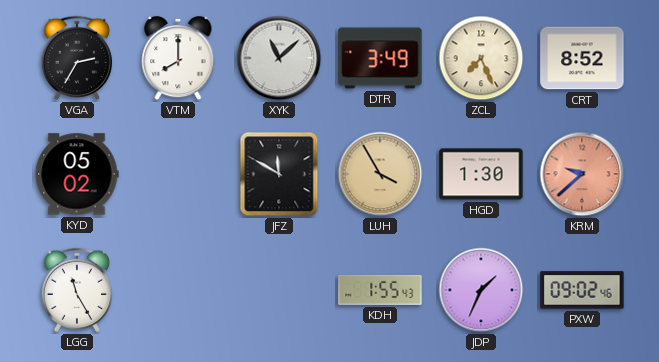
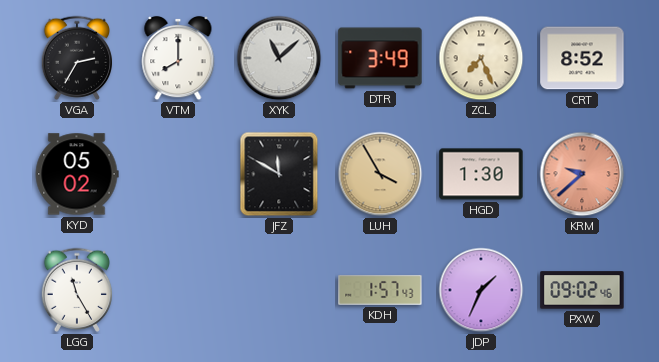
KDH: 1:55 -> 1:57 (380, 290)
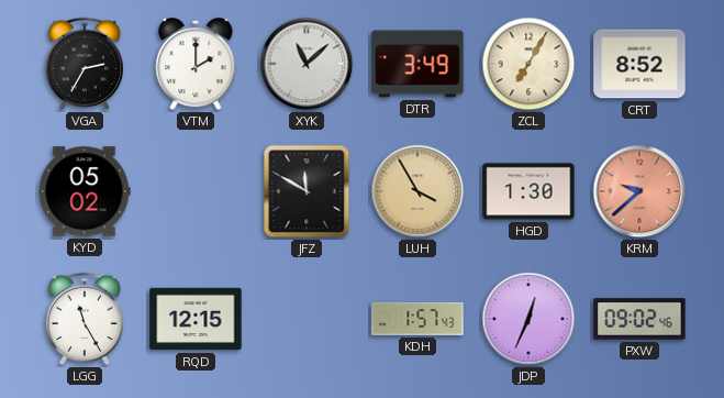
VTM: 8:00 -> 2:00 (196, 64)
ZCL: 7:26 -> 7:05 (528, 64)
RQD: none -> 12:15 (196, 319)
JDP: 1:34 -> 12:34 (528, 319)
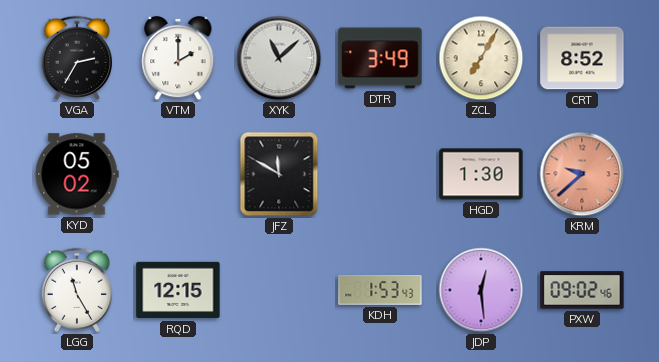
LUH: 3:55 -> none (417, 191)
KDH: 1:57 -> 1:53 (380, 290)
JDP: 12:34 -> 12:29 (481, 290)
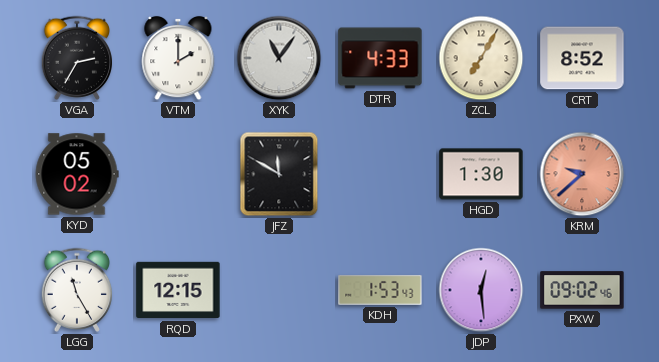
XYK: 11:08 -> 11:06 (279, 58)
DTR: 3:49 -> 4:33 (380, 58)
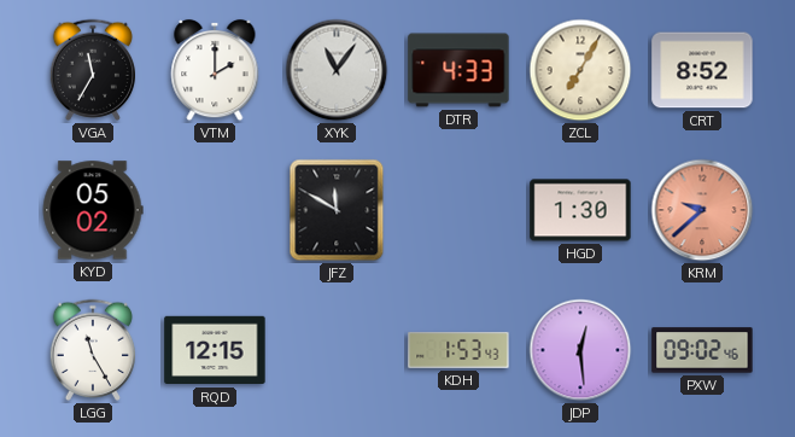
VGA: 2:35 -> 11:35 (92, 70)
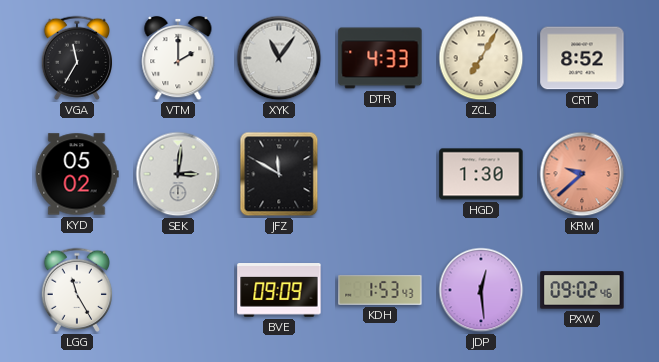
SEK: none -> 3:01 (178, 174)
RQD: 12:15 -> none (215, 350)
BVE: none -> 09:09 (279, 291)
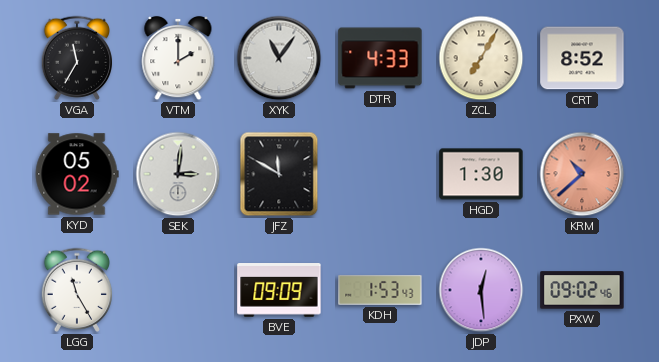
KRM: 9:38 -> 10:38 (582, 174)
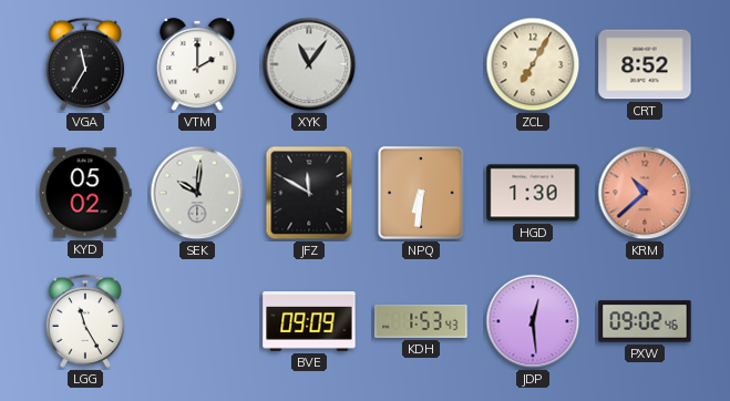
DTR: 4:33 -> none (380, 58)
SEK: 3:01 -> 10:01 (197, 193)
NPQ: none -> 6:31 (421, 193)
